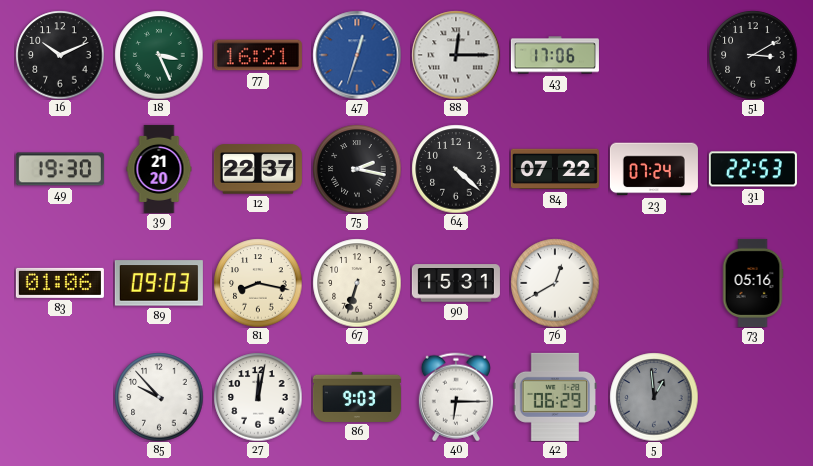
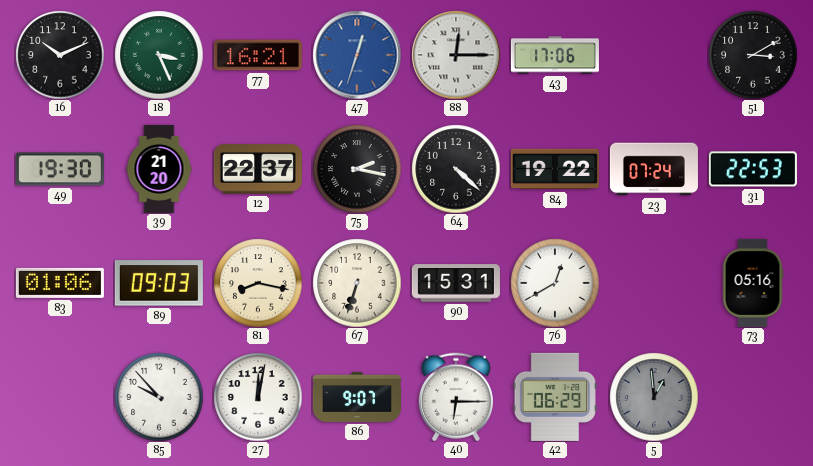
84: 07:22 -> 19:22 (555, 169)
86: 9:03 -> 9:07 (357, 397)
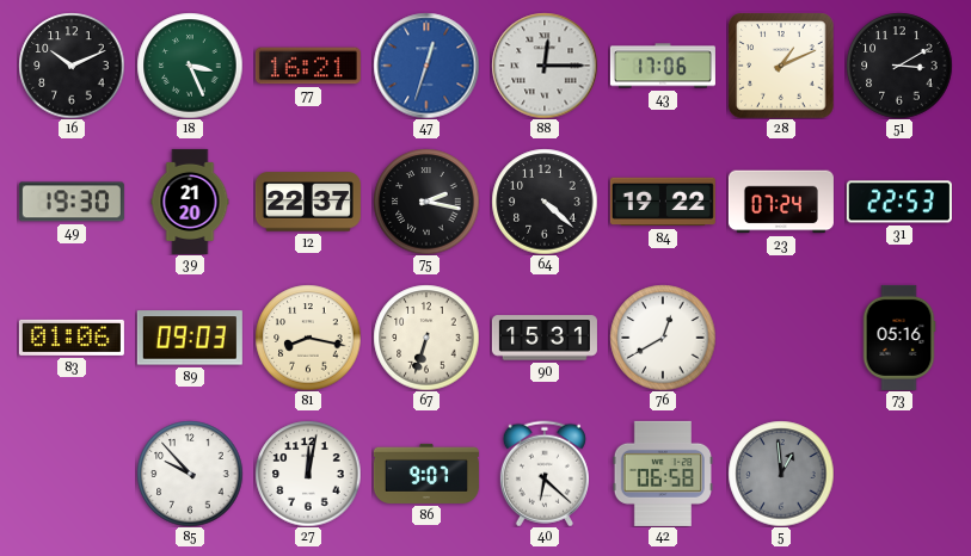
28: none -> 1:11 (781, 66)
40: 6:15 -> 6:22 (545, 474)
42: 06:29 -> 06:58 (662, 474)
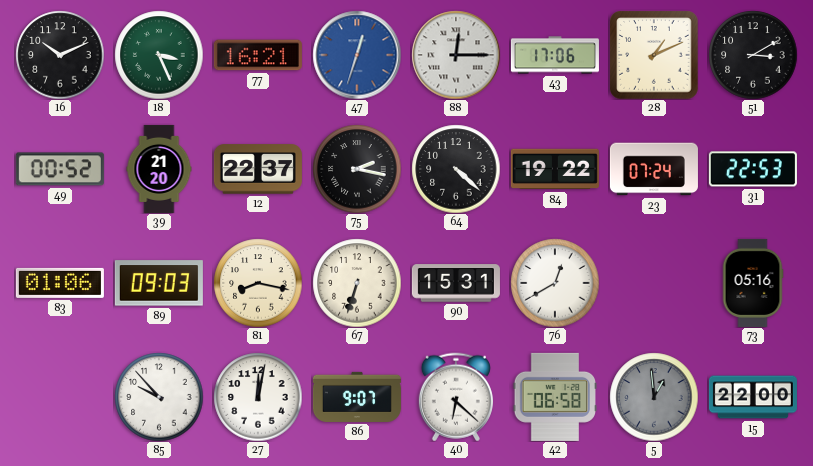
49: 19:30 -> 00:52 (60, 169)
15: none -> 22:00 (753, 397)
